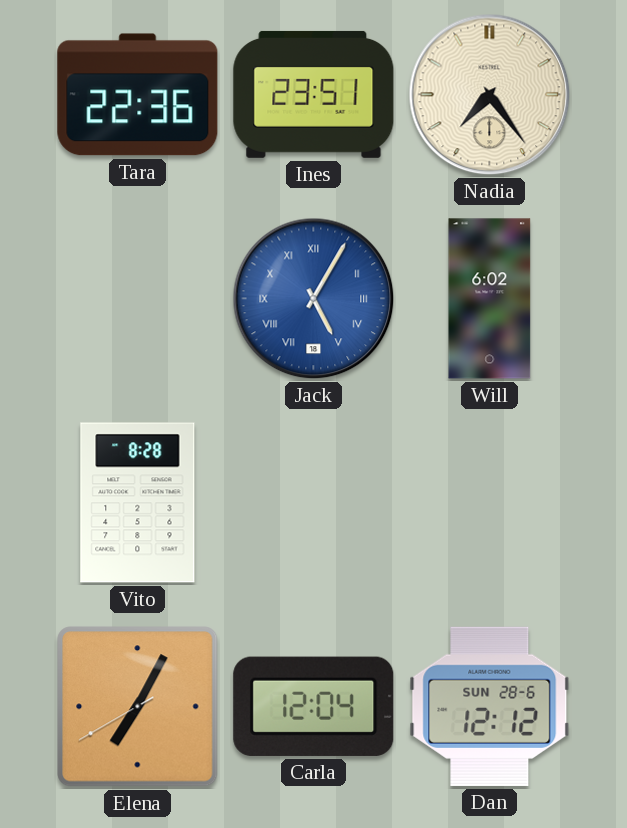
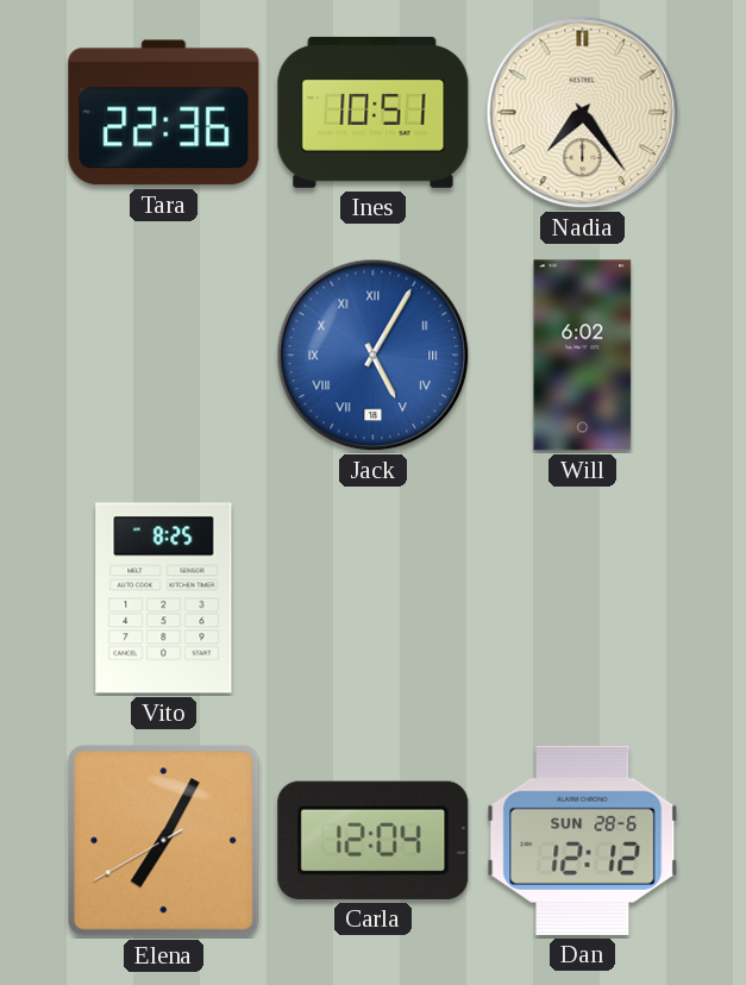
Ines: 23:51 -> 10:51 (374, 112)
Vito: 8:28 -> 8:25 (164, 598)
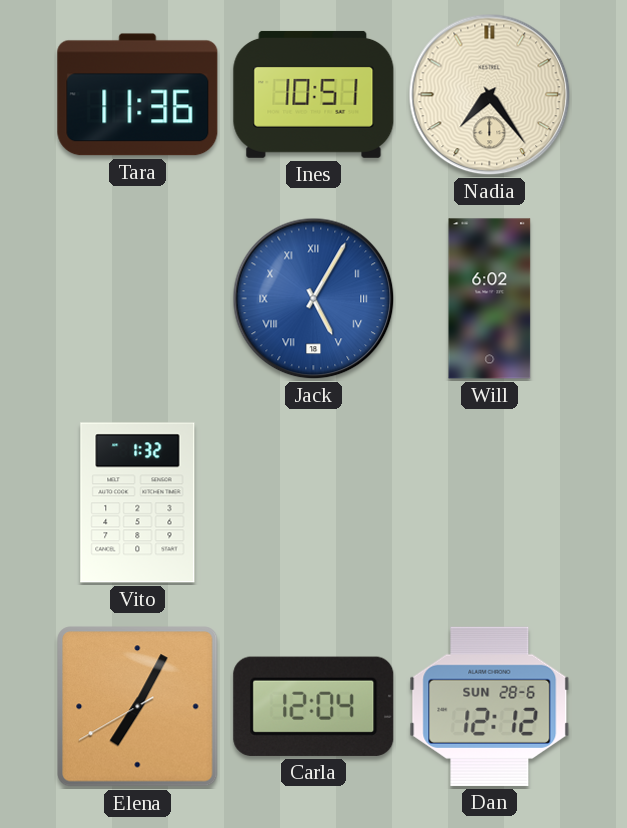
Tara: 22:36 -> 11:36 (138, 95)
Vito: 8:25 -> 1:32 (138, 503)
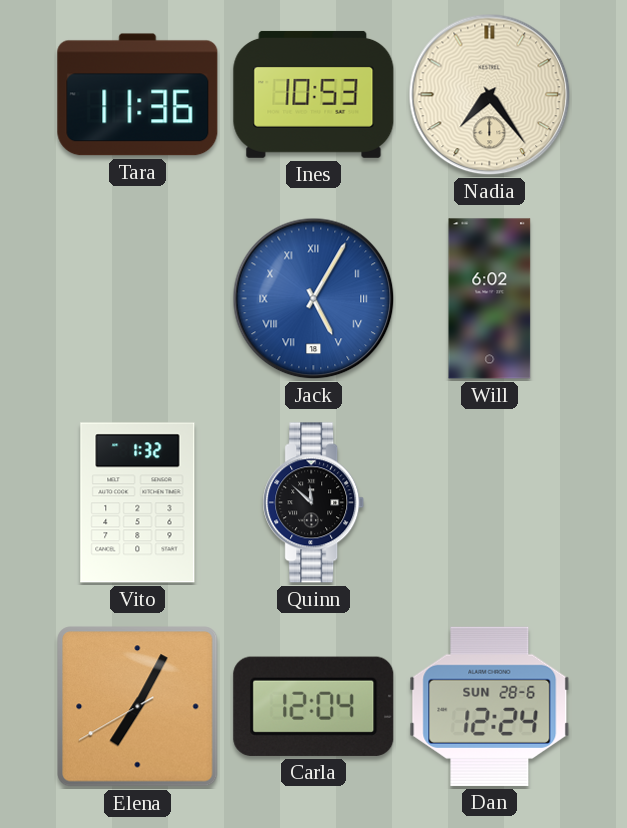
Ines: 10:51 -> 10:53 (314, 94)
Quinn: none -> 11:52 (314, 503)
Dan: 12:12 -> 12:24 (490, 706)
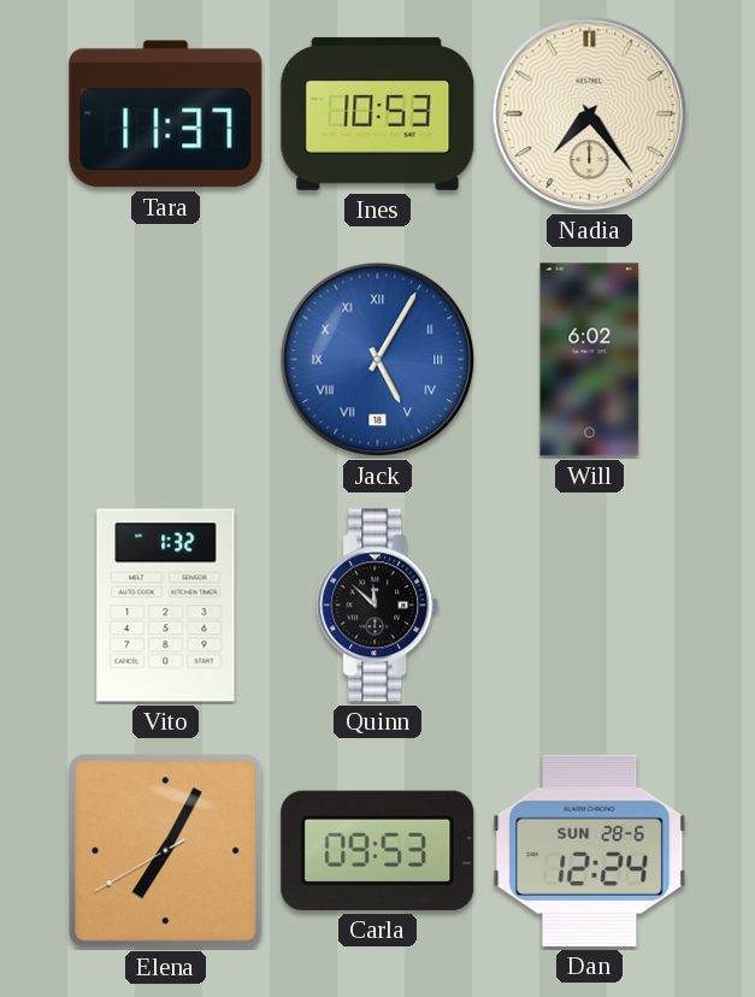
Tara: 11:36 -> 11:37 (166, 114)
Carla: 12:04 -> 09:53 (378, 850)
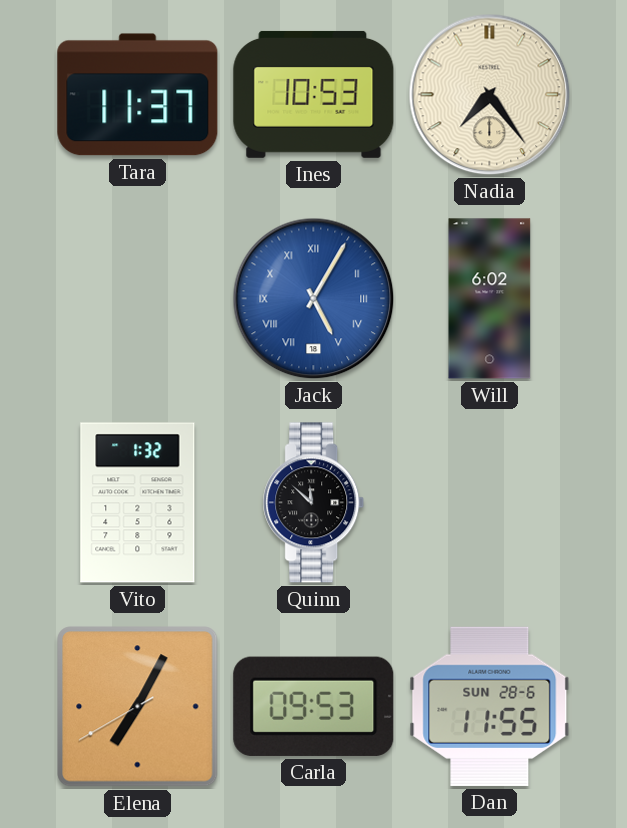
Dan: 12:24 -> 11:55 (490, 706)
